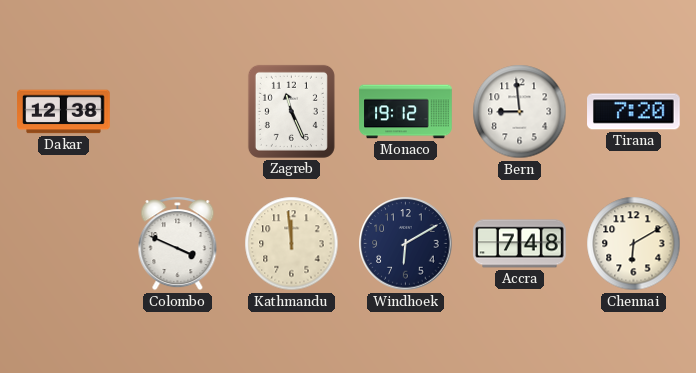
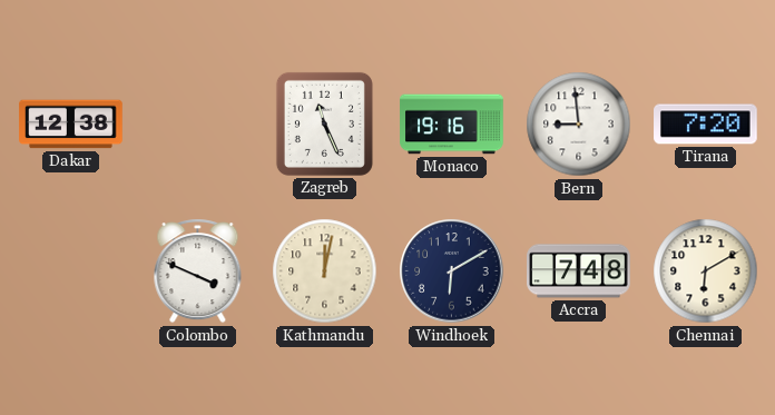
Monaco: 19:12 -> 19:16 (452, 125)
Kathmandu: 11:59 -> 12:02 (325, 271)
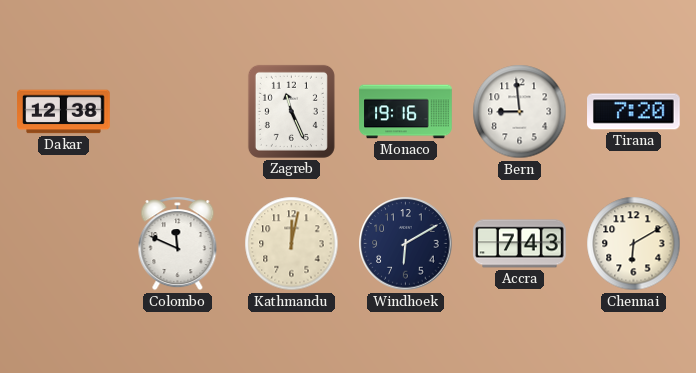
Colombo: 3:49 -> 11:49 (178, 244)
Accra: 7:48 -> 7:43 (520, 244)
